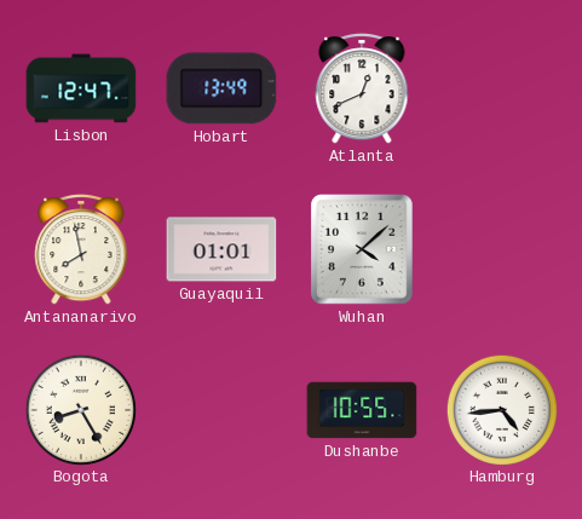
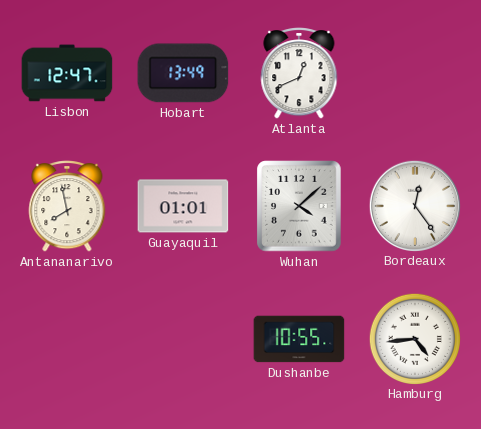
Bordeaux: none -> 12:24 (414, 205)
Bogota: 8:25 -> none (80, 409)
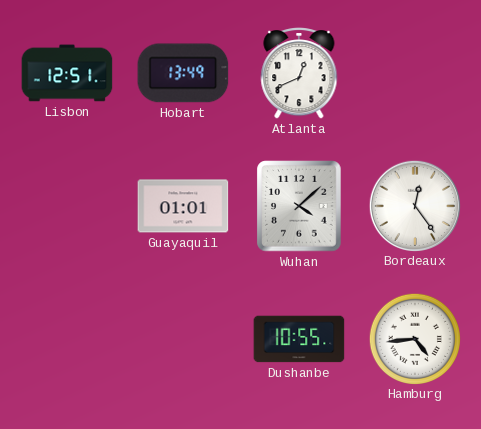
Lisbon: 12:47 -> 12:51 (67, 73)
Antananarivo: 7:58 -> none (67, 207)
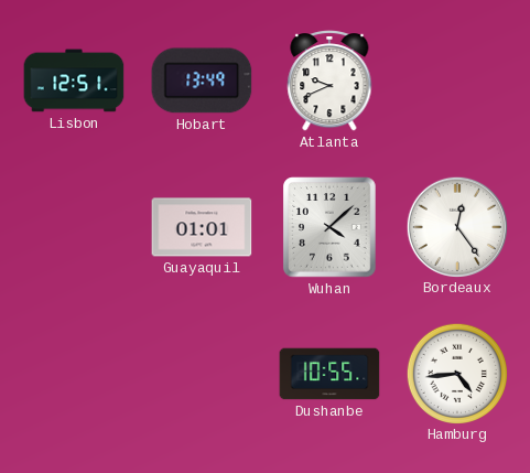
Atlanta: 12:41 -> 9:41 (329, 82)
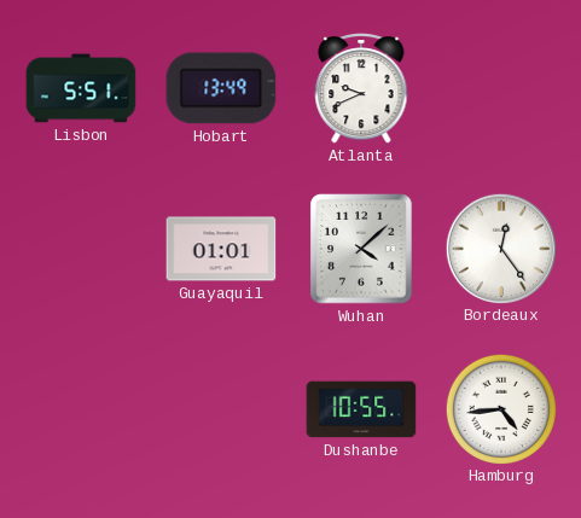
Lisbon: 12:51 -> 5:51 (81, 88)
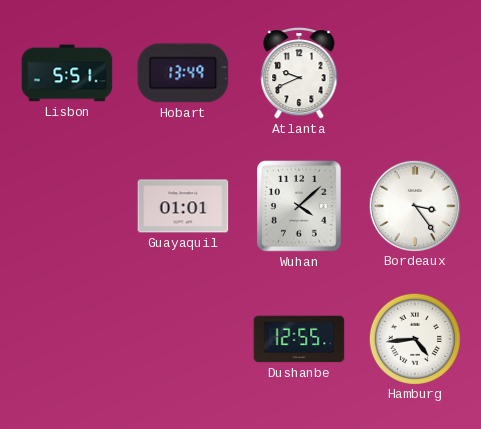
Bordeaux: 12:24 -> 3:24 (414, 205)
Dushanbe: 10:55 -> 12:55 (299, 339)
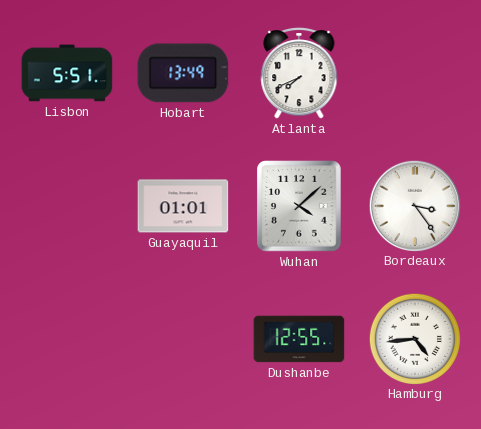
Atlanta: 9:41 -> 7:41 (299, 74)
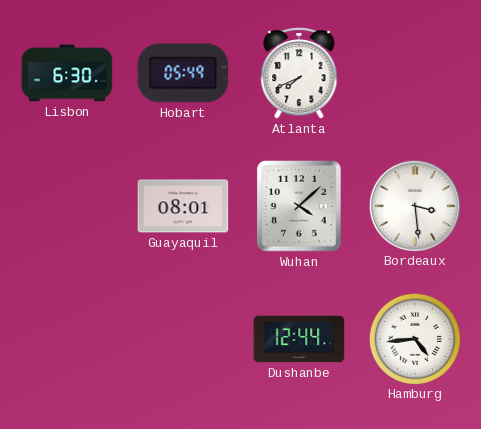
Lisbon: 5:51 -> 6:30 (67, 73)
Hobart: 13:49 -> 05:49 (183, 73)
Guayaquil: 01:01 -> 08:01 (183, 206)
Bordeaux: 3:24 -> 3:29 (414, 205)
Dushanbe: 12:55 -> 12:44 (299, 339)
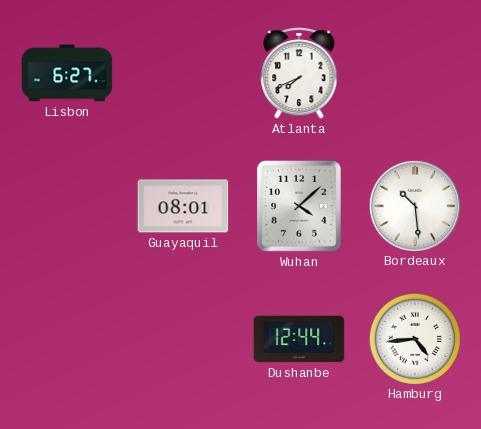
Lisbon: 6:30 -> 6:27 (67, 73)
Hobart: 05:49 -> none (183, 73)
Bordeaux: 3:29 -> 10:29 (414, 205)
